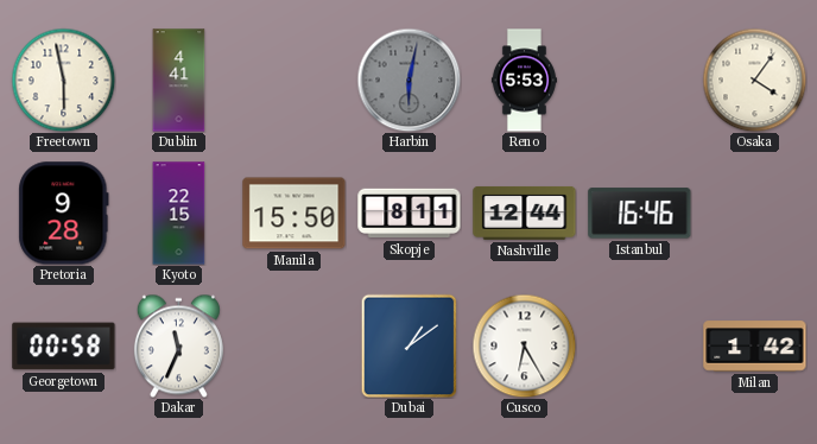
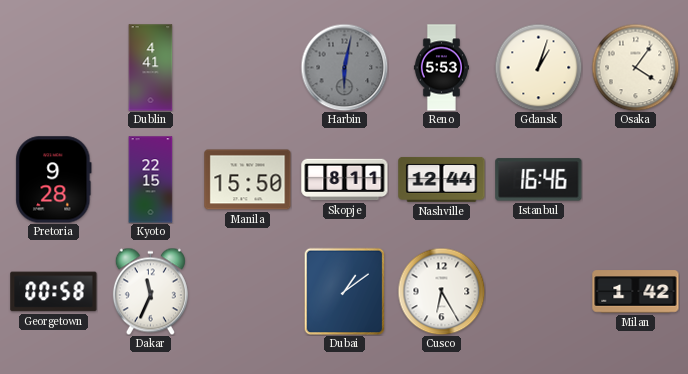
Freetown: 5:58 -> none (63, 80)
Gdansk: none -> 1:03 (538, 67)
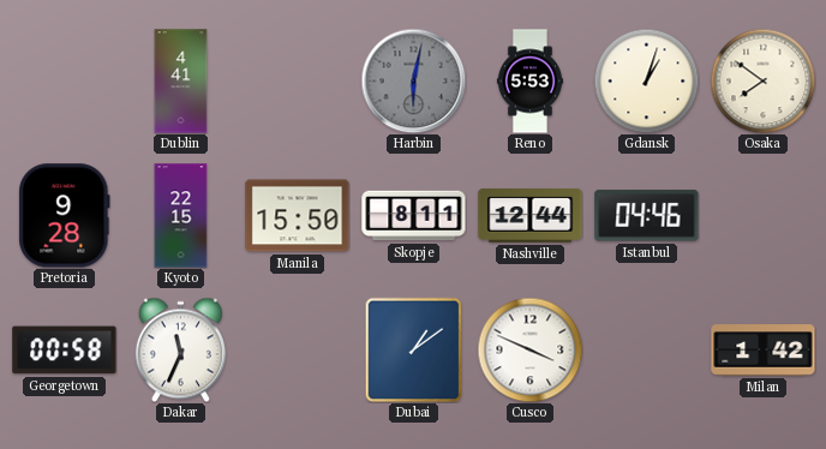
Osaka: 4:06 -> 7:51 (762, 80)
Istanbul: 16:46 -> 04:46 (647, 216)
Cusco: 6:25 -> 3:49 (529, 349)
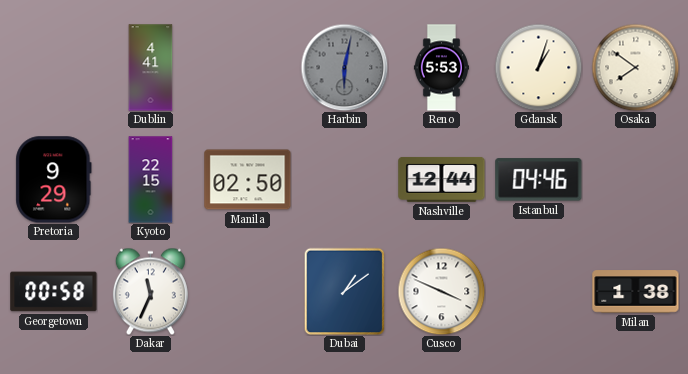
Pretoria: 9:28 -> 9:29 (54, 180)
Manila: 15:50 -> 02:50 (248, 180)
Skopje: 8:11 -> none (414, 216)
Milan: 1:42 -> 1:38 (636, 292)
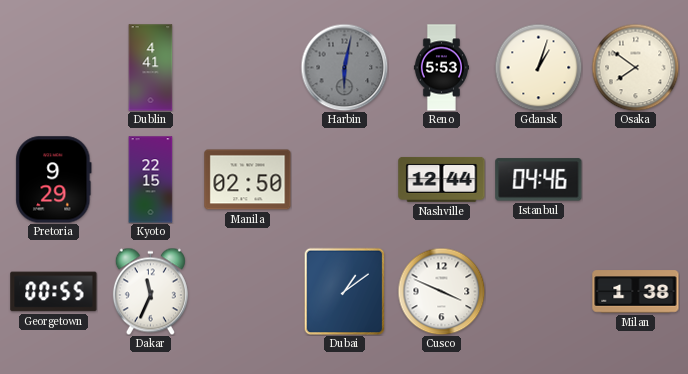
Georgetown: 00:58 -> 00:55 (54, 292)
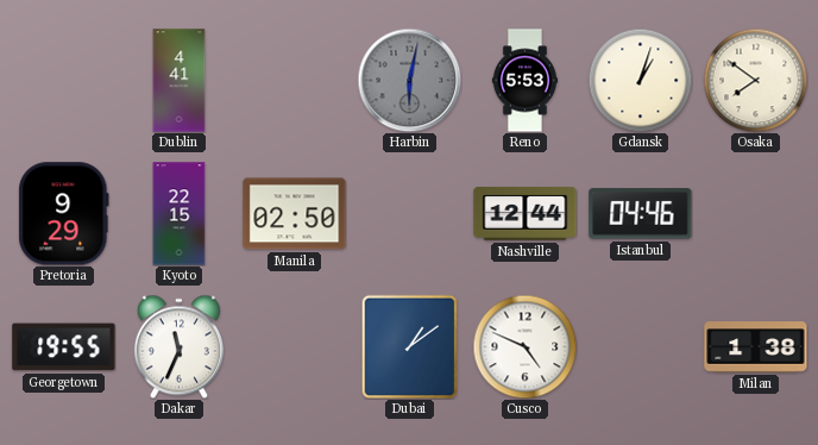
Georgetown: 00:55 -> 19:55 (64, 347)
Cusco: 3:49 -> 4:49 (524, 346)
